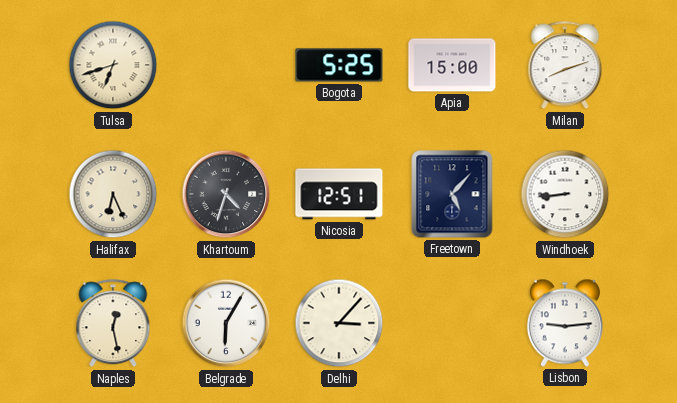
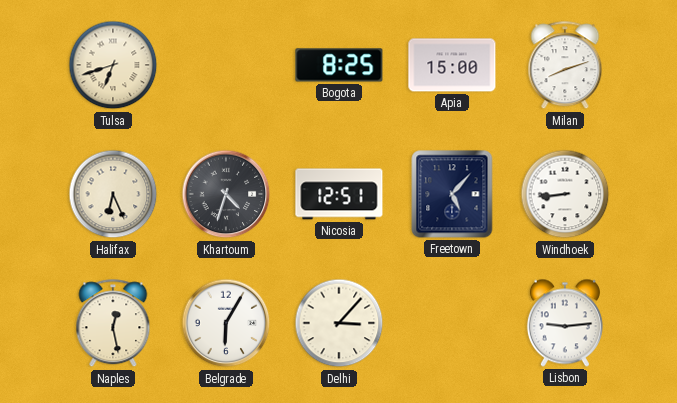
Bogota: 5:25 -> 8:25 (339, 65)
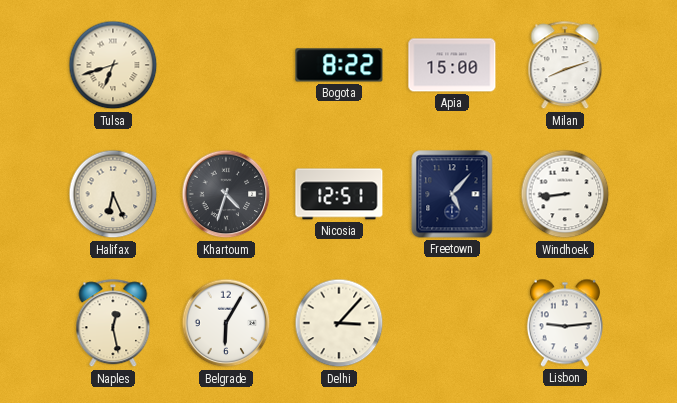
Bogota: 8:25 -> 8:22 (339, 65)
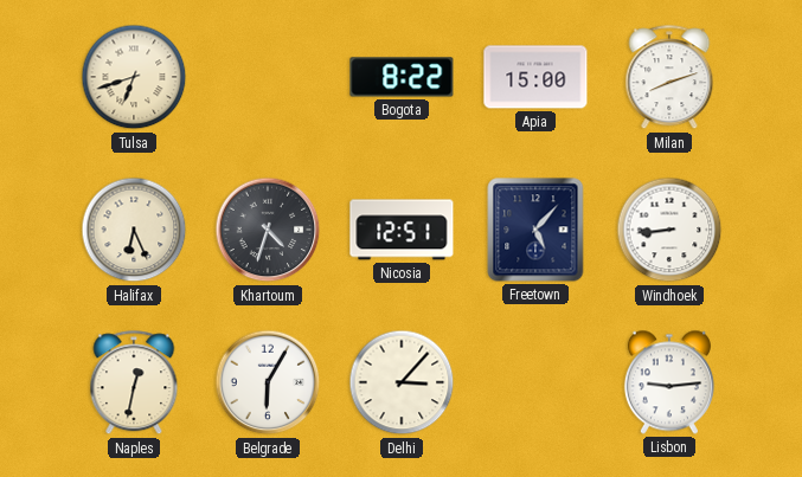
Naples: 12:28 -> 12:32 (134, 383)
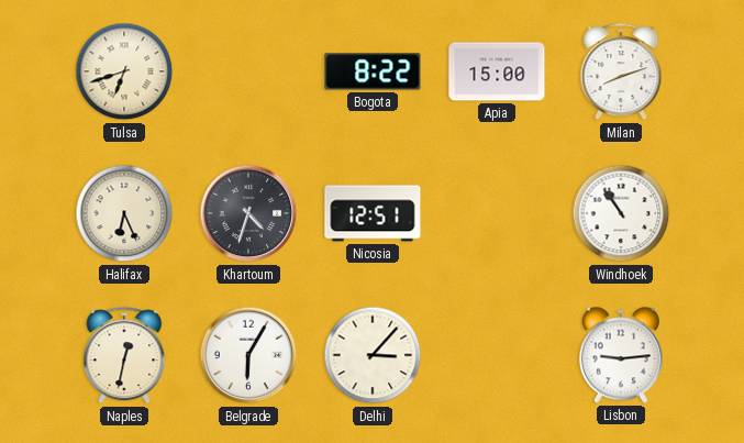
Freetown: 5:07 -> none (535, 230)
Windhoek: 8:44 -> 10:54 (621, 213)
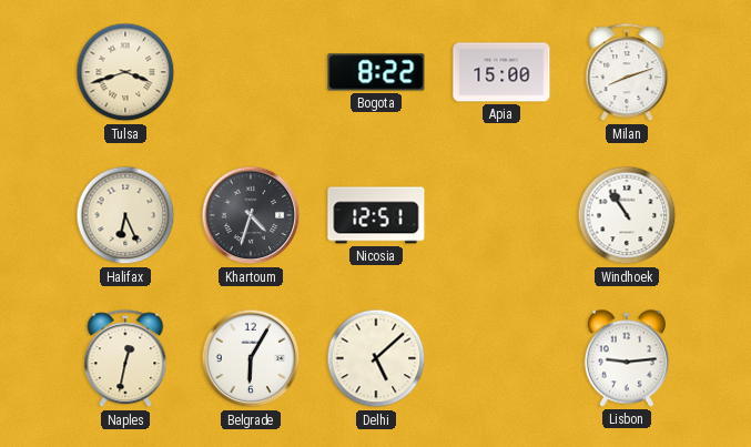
Tulsa: 6:42 -> 3:42 (125, 72)
Delhi: 3:07 -> 5:08 (376, 358)
